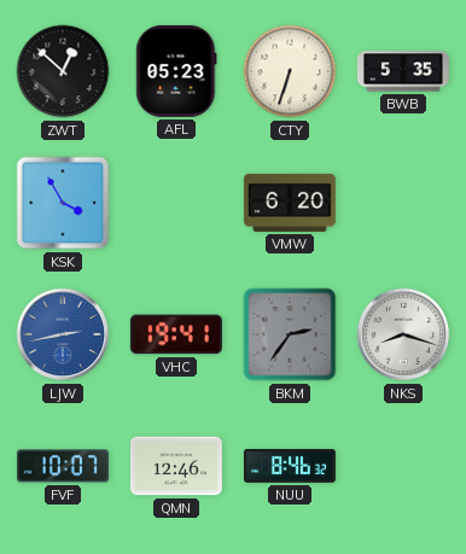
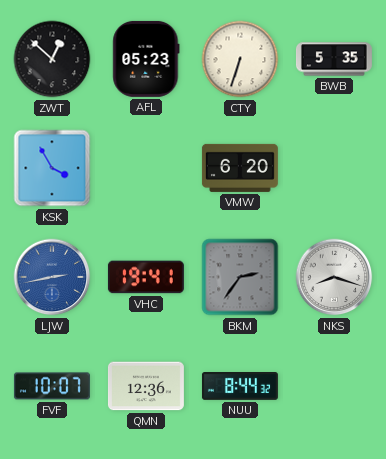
QMN: 12:46 -> 12:36 (146, 386)
NUU: 8:46 -> 8:44 (240, 387)
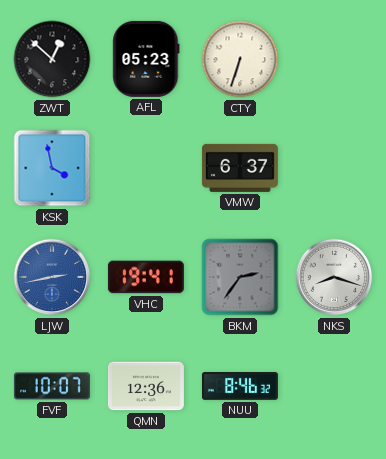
BWB: 5:35 -> none (334, 59)
KSK: 3:55 -> 3:58 (52, 168)
VMW: 6:20 -> 6:37 (240, 168)
NUU: 8:44 -> 8:46 (240, 387)
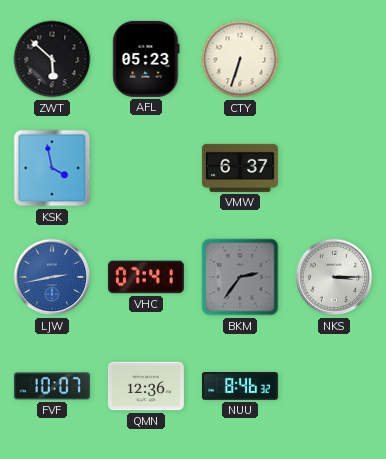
ZWT: 12:52 -> 5:52 (52, 59)
VHC: 19:41 -> 07:41 (146, 277)
NKS: 8:18 -> 3:15 (334, 277)
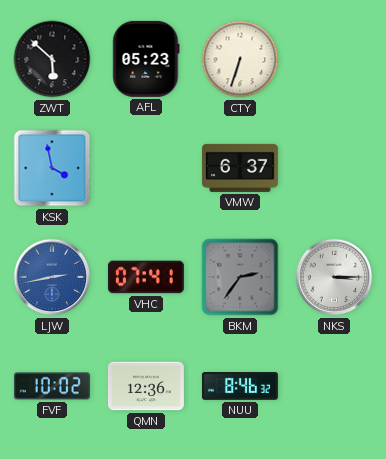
FVF: 10:07 -> 10:02 (52, 386)
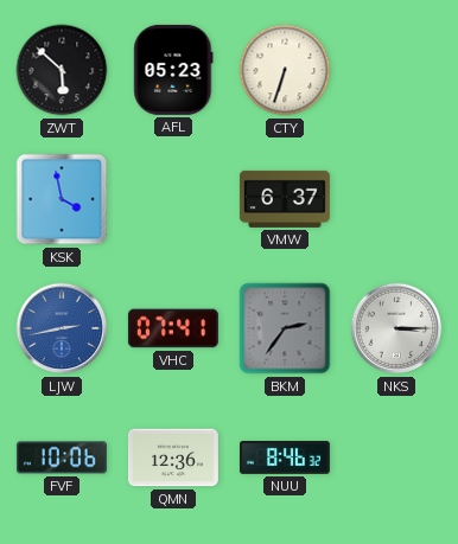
FVF: 10:02 -> 10:06 (62, 457)
